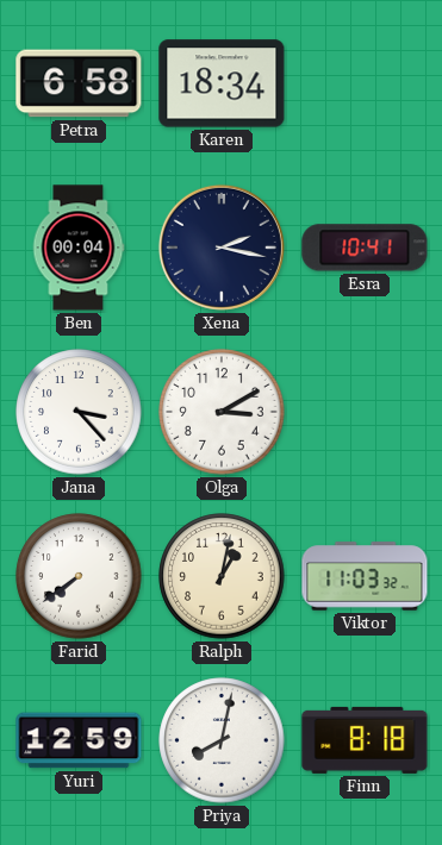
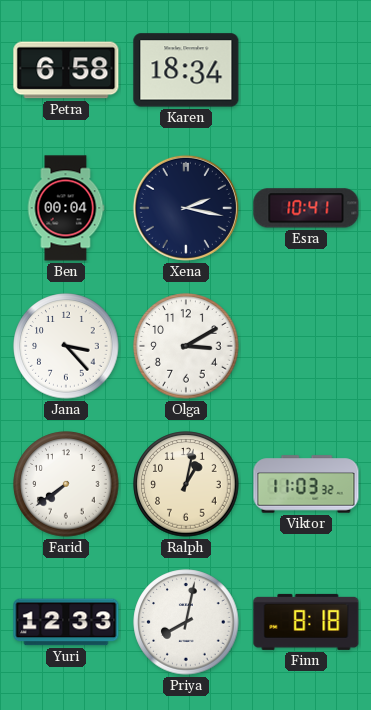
Yuri: 12:59 -> 12:33 (66, 622)
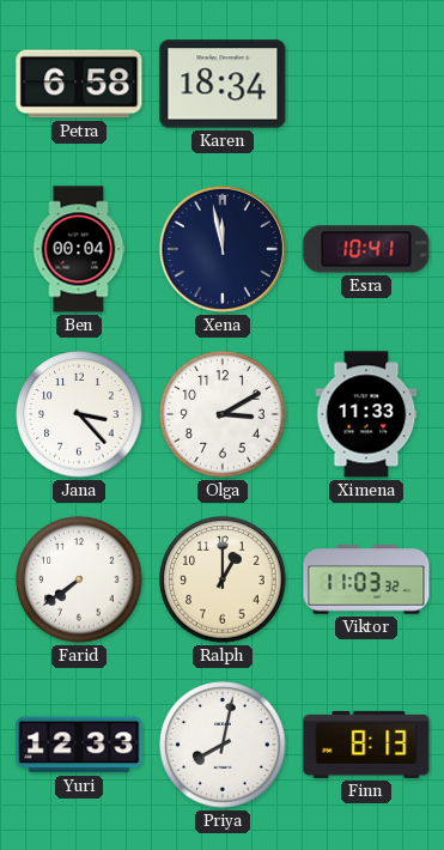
Xena: 2:17 -> 11:58 (223, 249)
Ximena: none -> 11:33 (366, 414)
Ralph: 1:02 -> 1:00 (223, 579)
Finn: 8:18 -> 8:13 (366, 745)
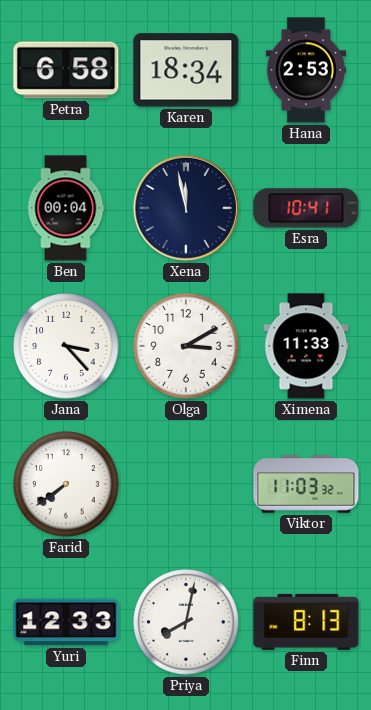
Hana: none -> 2:53 (306, 70)
Ralph: 1:00 -> none (223, 579)
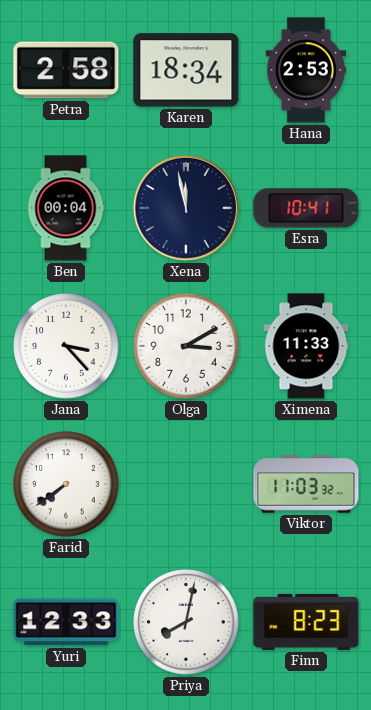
Petra: 6:58 -> 2:58 (66, 70)
Finn: 8:13 -> 8:23 (306, 622)
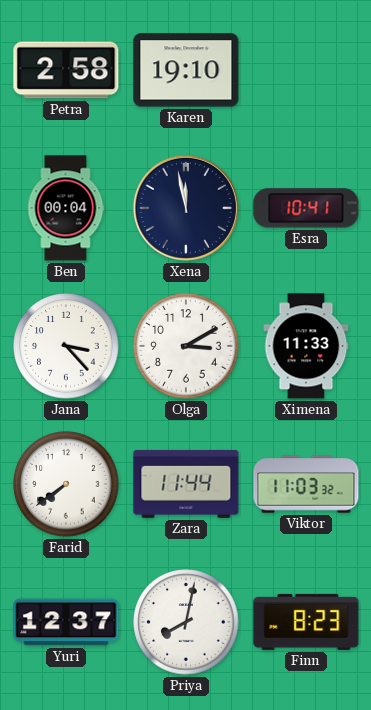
Karen: 18:34 -> 19:10 (186, 70)
Hana: 2:53 -> none (306, 70)
Zara: none -> 11:44 (186, 484)
Yuri: 12:33 -> 12:37 (66, 622)
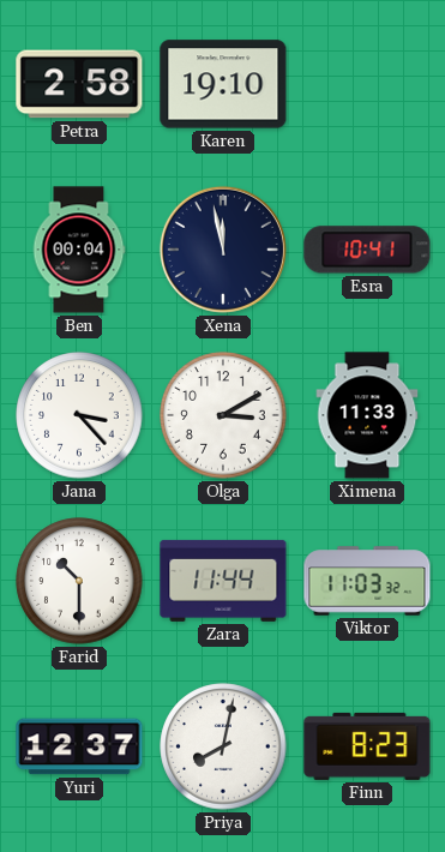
Farid: 7:39 -> 10:30 (79, 581)
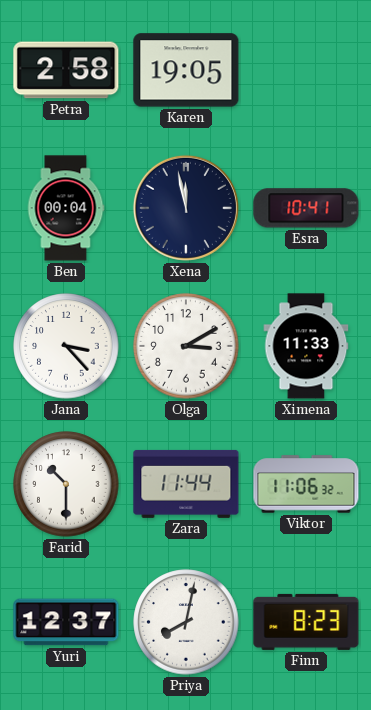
Karen: 19:10 -> 19:05 (186, 70)
Viktor: 11:03 -> 11:06 (306, 484)
